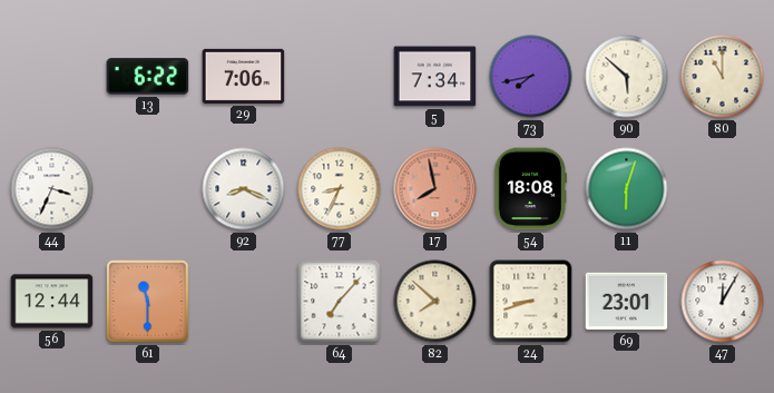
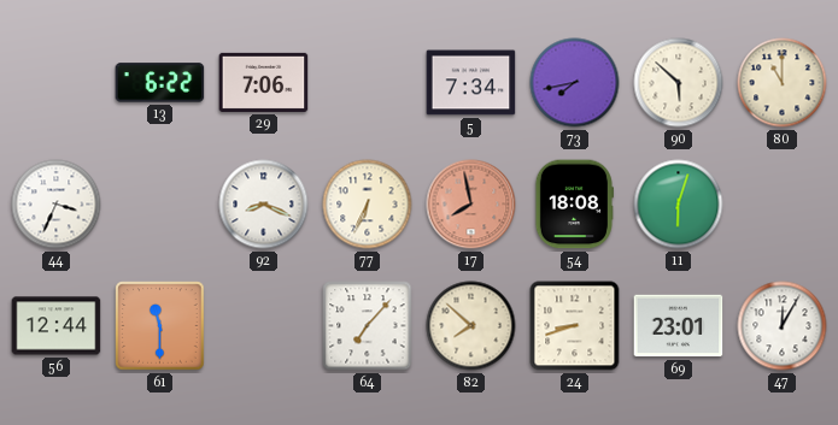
77: 8:34 -> 6:34 (368, 205)
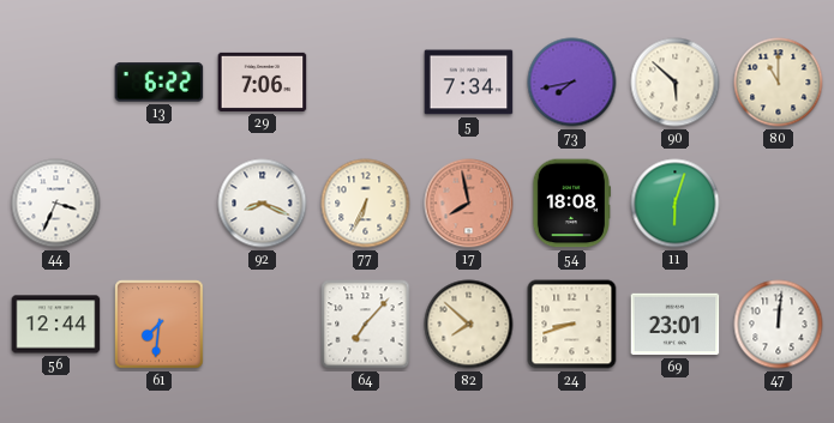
61: 11:30 -> 7:31 (160, 325)
47: 12:05 -> 12:01 (779, 325)
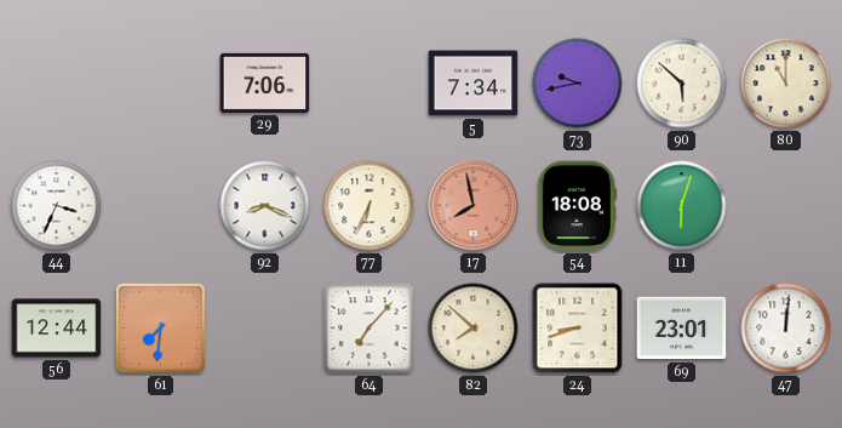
13: 6:22 -> none (160, 83)
73: 7:43 -> 9:43 (578, 84)
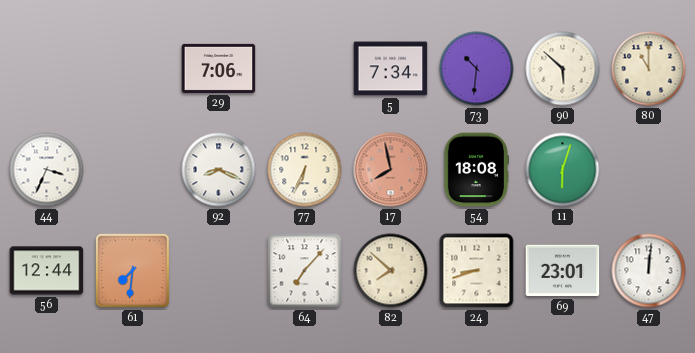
73: 9:43 -> 10:31 (477, 69)
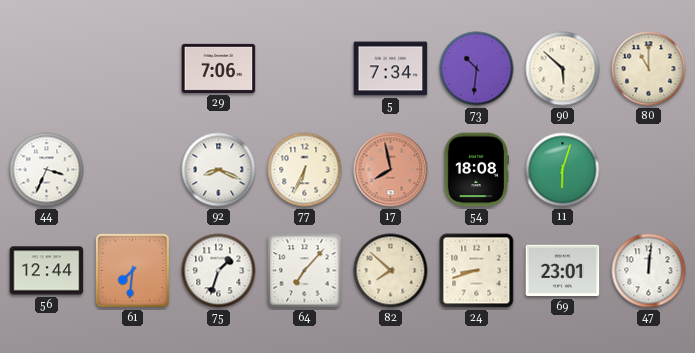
75: none -> 1:33 (219, 271)
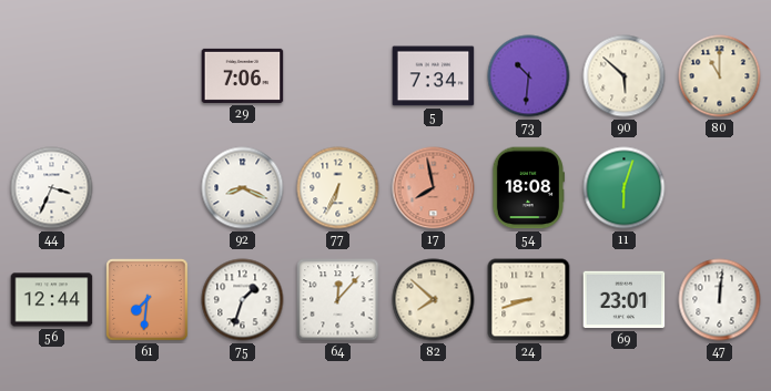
64: 7:07 -> 12:07 (338, 300)
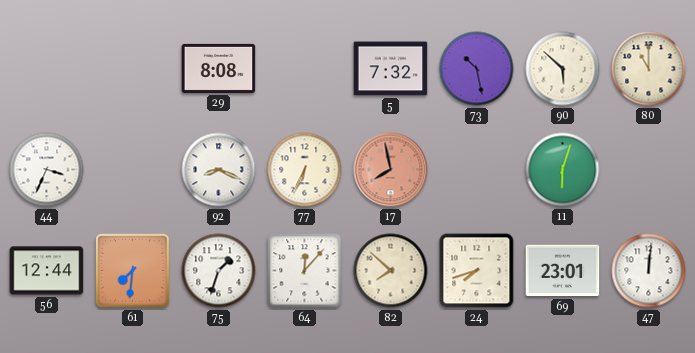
29: 7:06 -> 8:08 (219, 68)
5: 7:34 -> 7:32 (391, 69)
73: 10:31 -> 10:28 (477, 69)
54: 18:08 -> none (527, 188)
24: 8:42 -> 7:42 (477, 271)
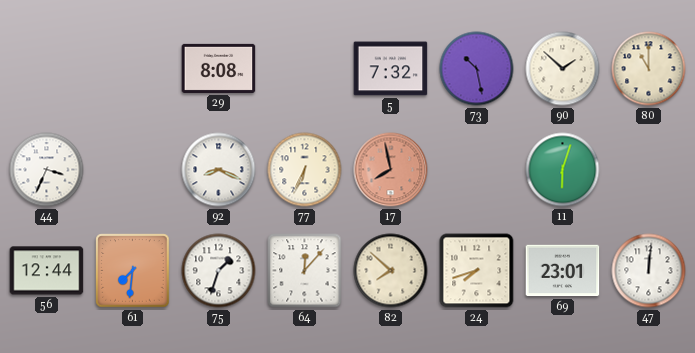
90: 5:52 -> 1:52 (563, 69)
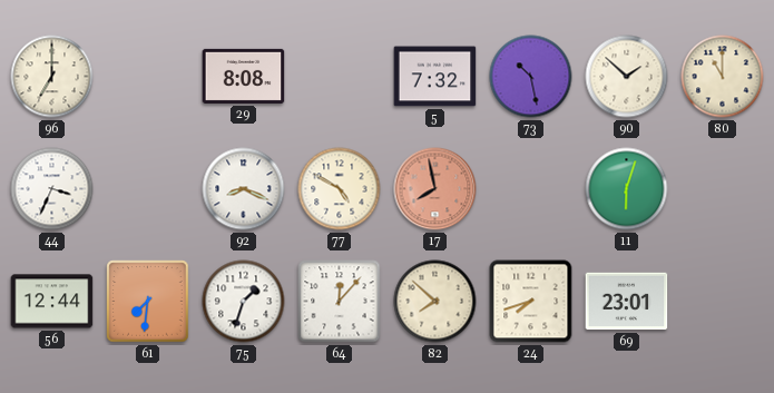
96: none -> 7:00 (52, 77)
77: 6:34 -> 4:50 (340, 189)
47: 12:01 -> none (649, 271)
